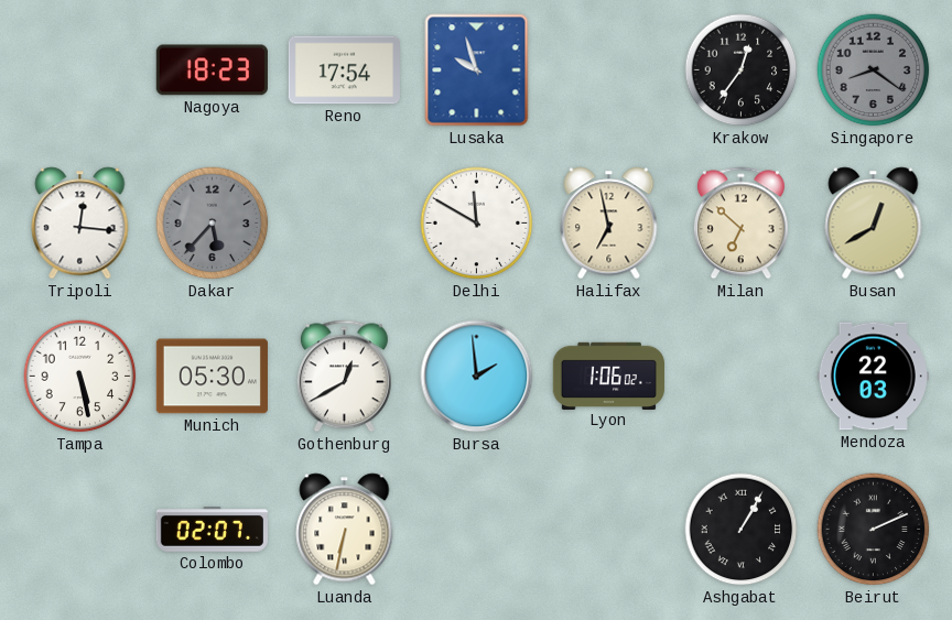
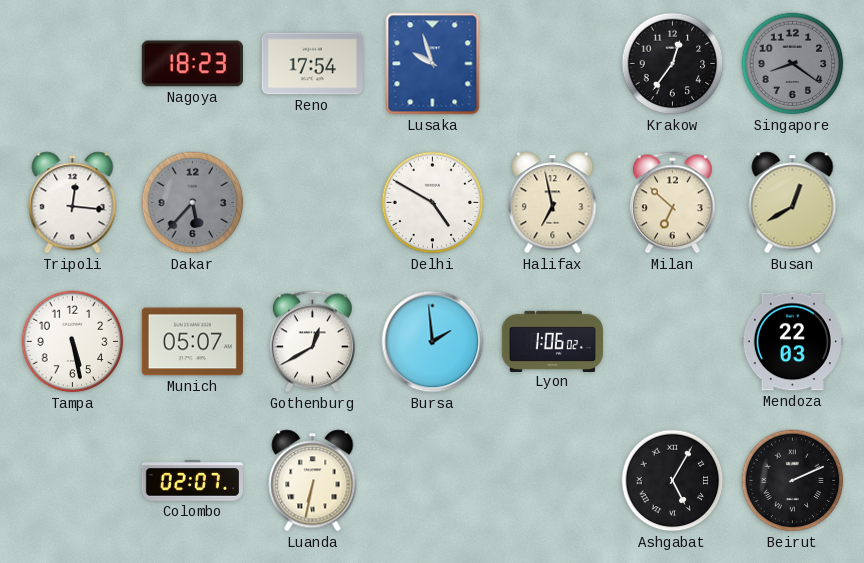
Delhi: 11:50 -> 4:50 (433, 203)
Munich: 05:30 -> 05:07 (192, 342)
Ashgabat: 1:05 -> 5:05 (673, 481)
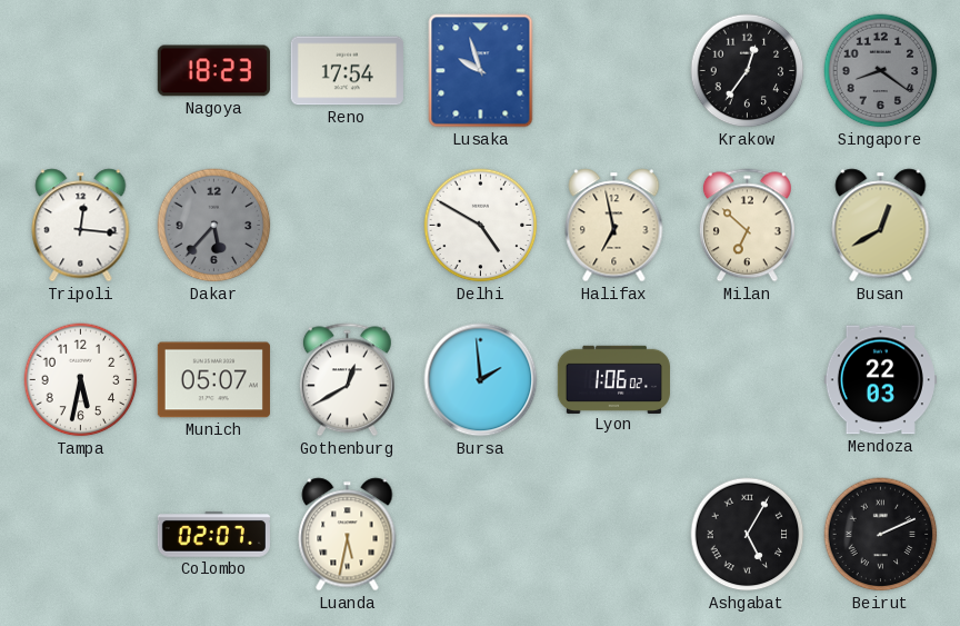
Tampa: 5:28 -> 5:32 (81, 380)
Luanda: 6:32 -> 5:32 (348, 535)
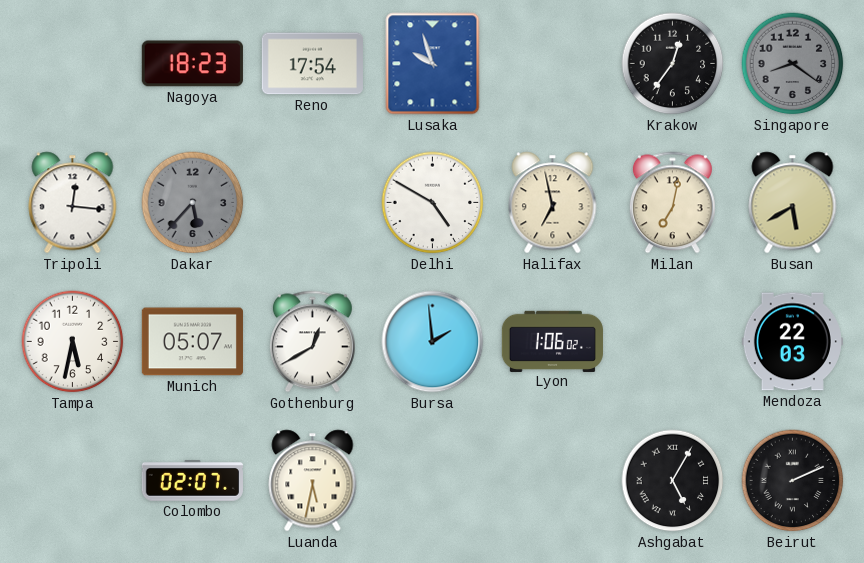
Milan: 6:52 -> 7:02 (672, 203)
Busan: 12:40 -> 5:40 (793, 203)
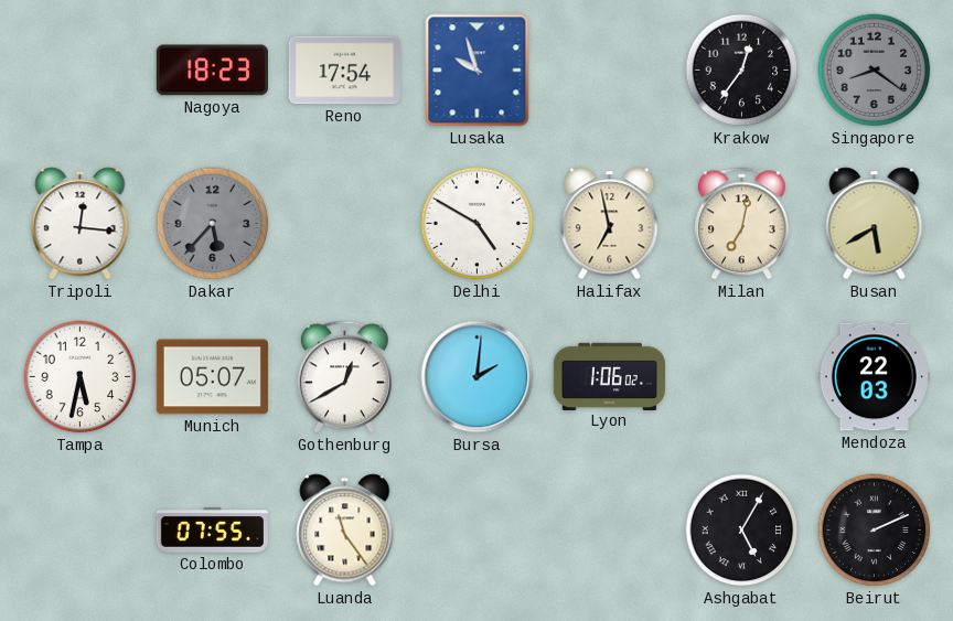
Bursa: 1:59 -> 2:01 (478, 377)
Colombo: 02:07 -> 07:55 (212, 531)
Luanda: 5:32 -> 11:24 (345, 531)
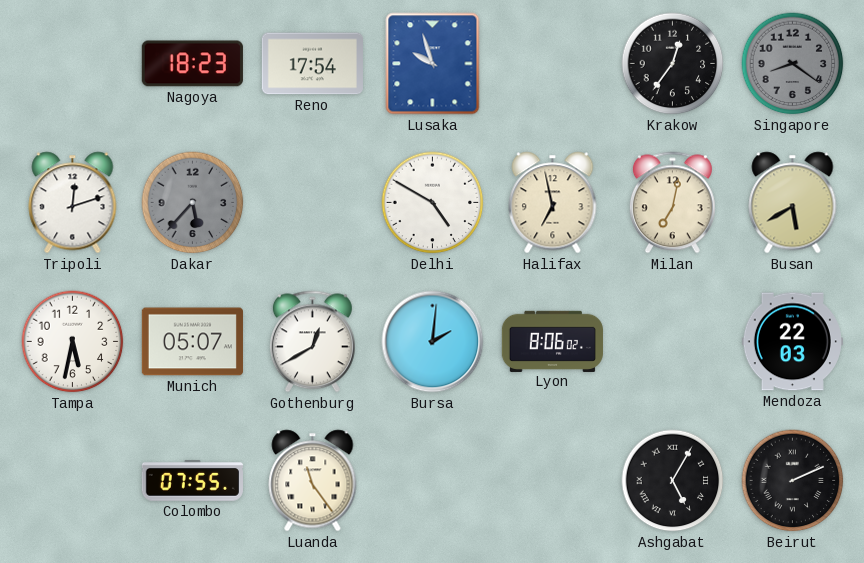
Tripoli: 12:16 -> 12:12 (73, 203)
Lyon: 1:06 -> 8:06 (552, 341)
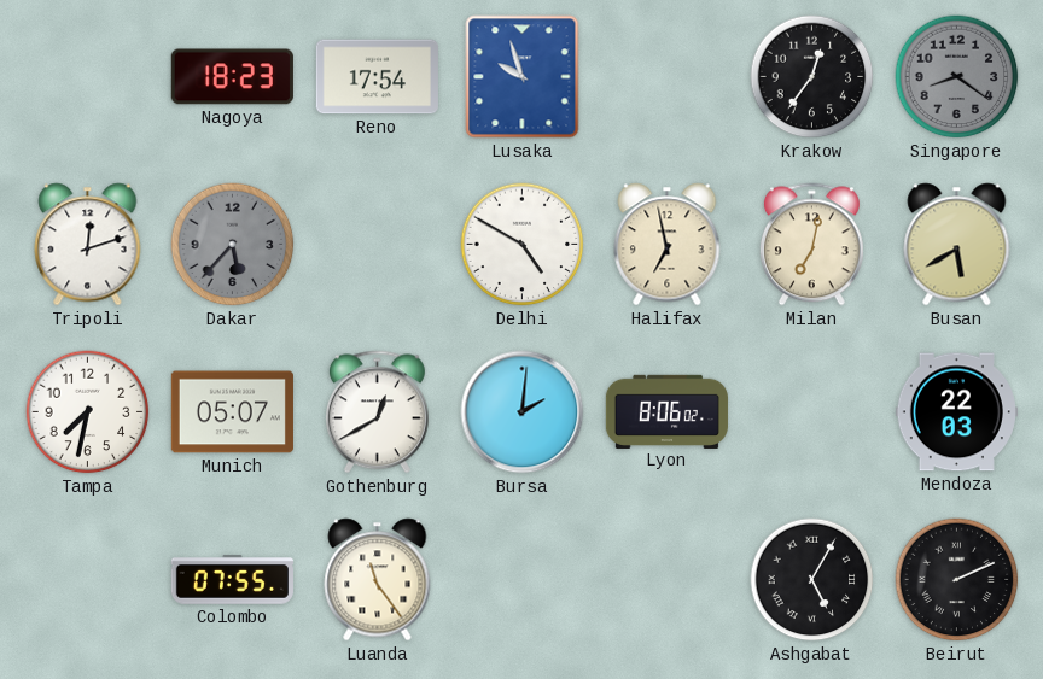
Tampa: 5:32 -> 7:32 (88, 412)
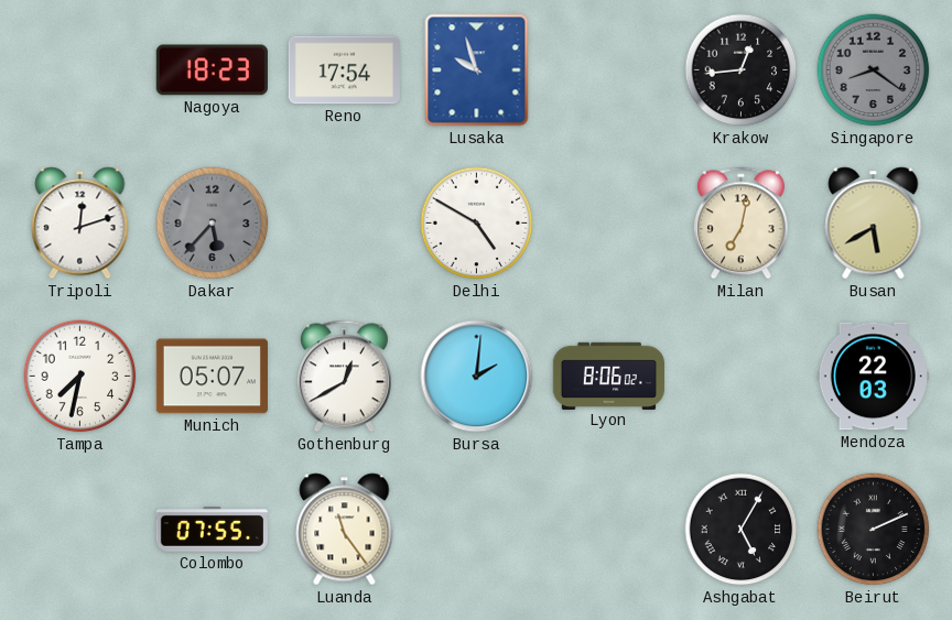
Krakow: 12:36 -> 12:44 (742, 70)
Halifax: 6:58 -> none (668, 245)
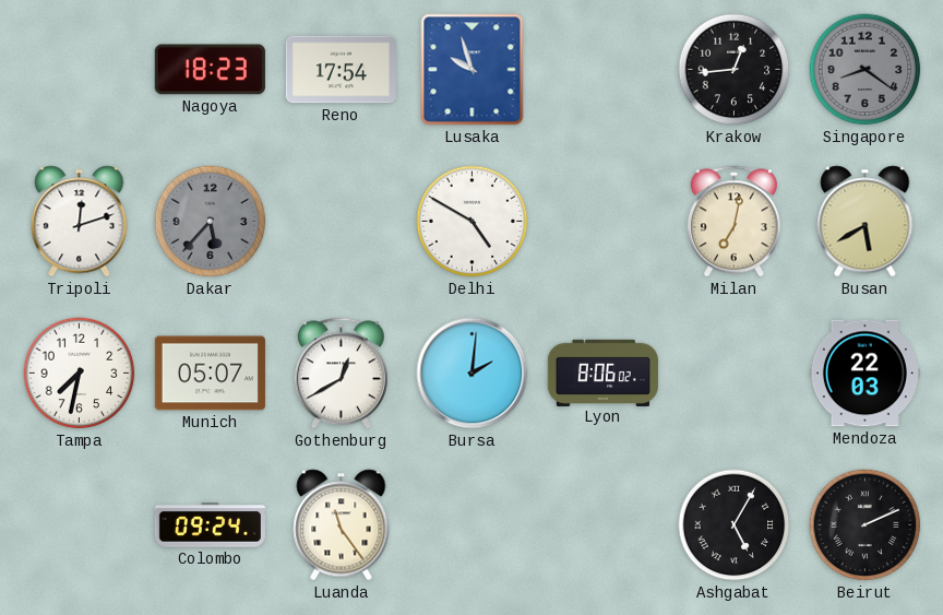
Colombo: 07:55 -> 09:24 (210, 525)
